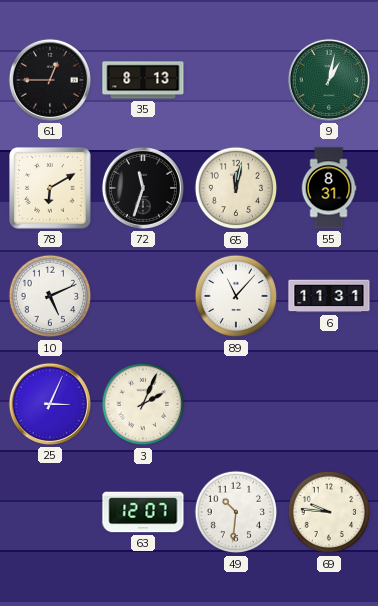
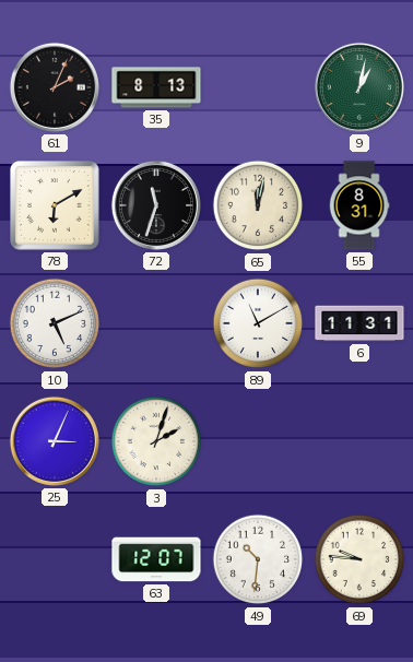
61: 12:45 -> 2:04 (55, 87)
89: 11:07 -> 11:10 (258, 323)
3: 2:04 -> 2:03 (156, 441)
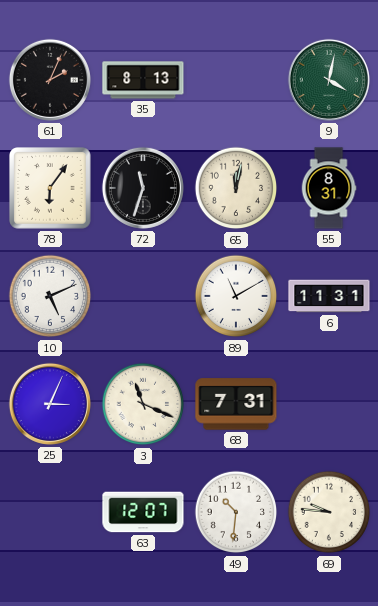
9: 1:02 -> 4:02 (329, 80)
78: 6:10 -> 6:06 (50, 188)
3: 2:03 -> 11:19 (143, 404)
68: none -> 7:31 (236, 404)
